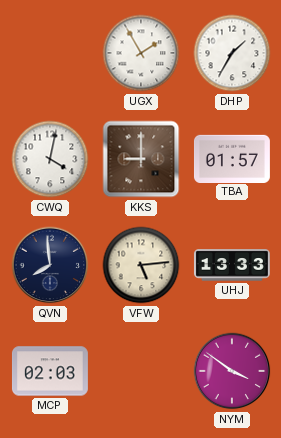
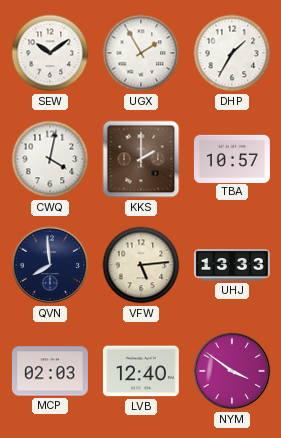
SEW: none -> 10:09 (50, 53)
KKS: 9:00 -> 2:00 (141, 159)
TBA: 01:57 -> 10:57 (232, 158)
LVB: none -> 12:40 (141, 371)
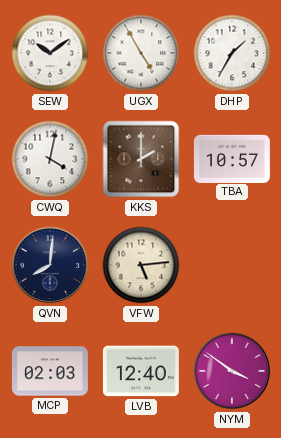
UGX: 1:55 -> 4:55 (141, 53)
QVN: 7:59 -> 8:01 (50, 265)
UHJ: 13:33 -> none (232, 265)
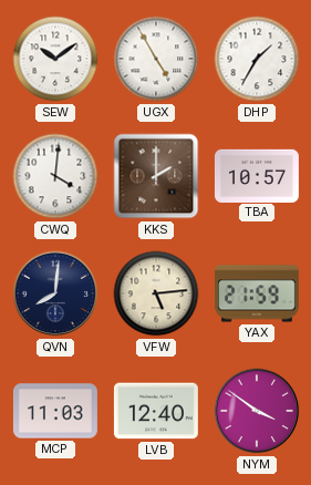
CWQ: 4:02 -> 4:01 (55, 176)
YAX: none -> 21:59 (257, 293)
MCP: 02:03 -> 11:03 (55, 411)
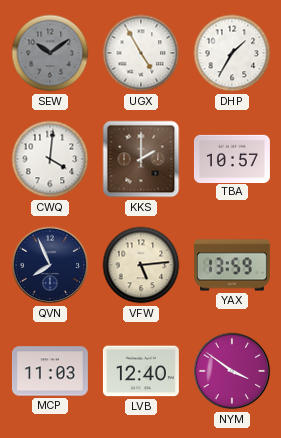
SEW dial: white -> grey (50, 53)
QVN: 8:01 -> 7:56 (50, 265)
YAX: 21:59 -> 13:59 (232, 265)
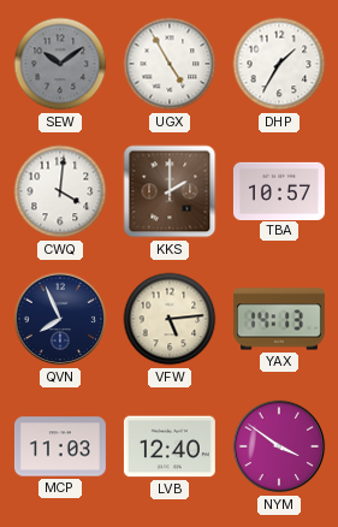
YAX: 13:59 -> 14:13 (279, 319)
